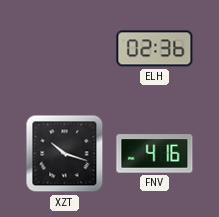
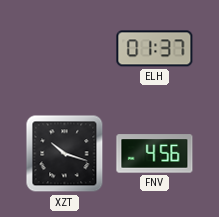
ELH: 02:36 -> 01:37 (155, 49)
FNV: 4:16 -> 4:56 (155, 154)
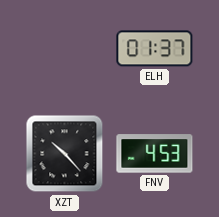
XZT: 10:18 -> 10:23 (65, 154)
FNV: 4:56 -> 4:53 (155, 154)
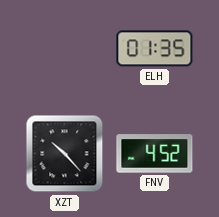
ELH: 01:37 -> 01:35 (155, 49)
FNV: 4:53 -> 4:52 (155, 154)
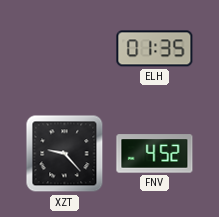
XZT: 10:23 -> 9:23 (65, 154)
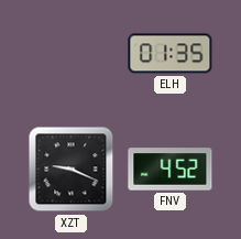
XZT: 9:23 -> 9:19 (72, 170)
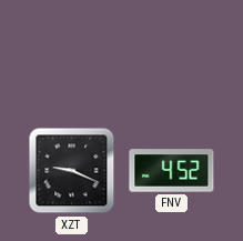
ELH: 01:35 -> none (171, 54)
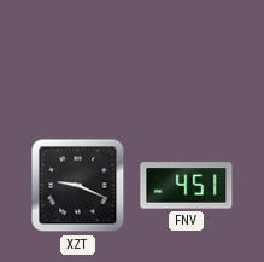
FNV: 4:52 -> 4:51 (187, 186)
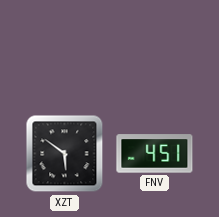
XZT: 9:19 -> 5:51 (65, 154)
